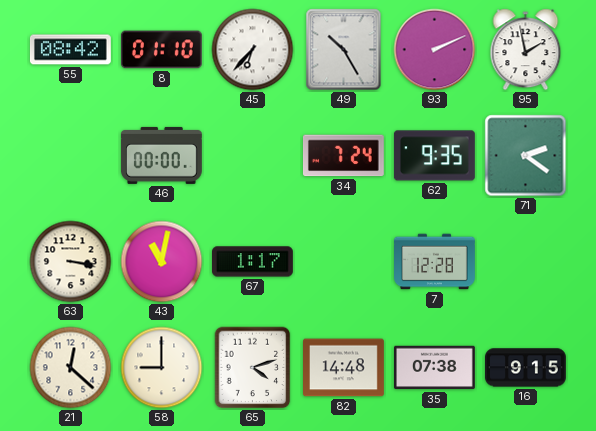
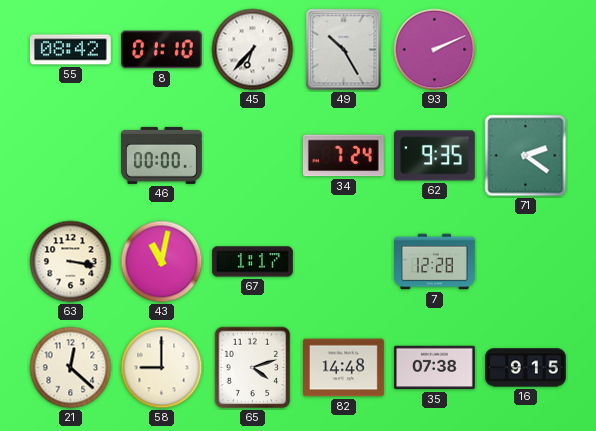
95: 1:58 -> none (526, 50)
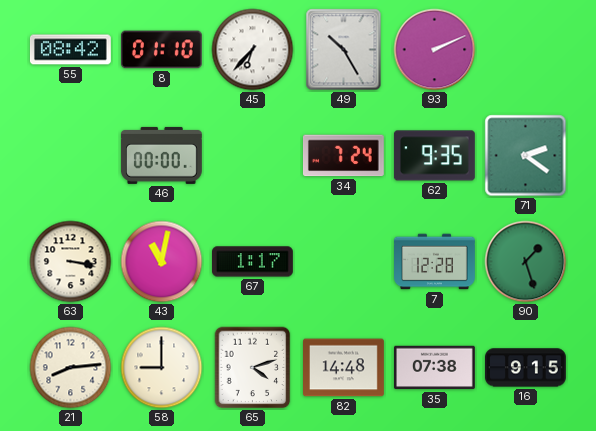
90: none -> 1:27 (526, 262)
21: 12:22 -> 8:14 (71, 368)
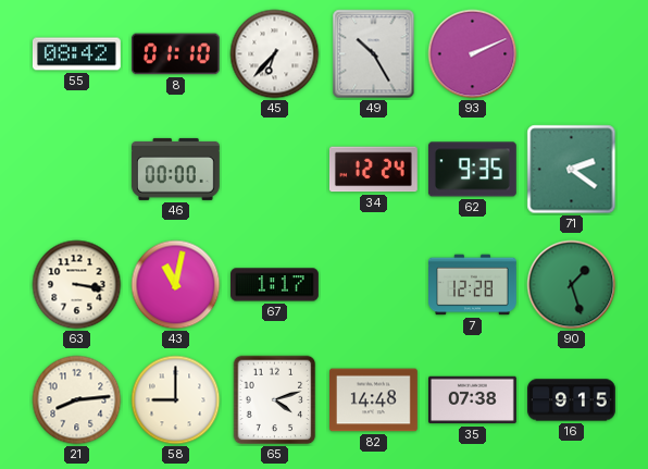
34: 7:24 -> 12:24 (373, 170)
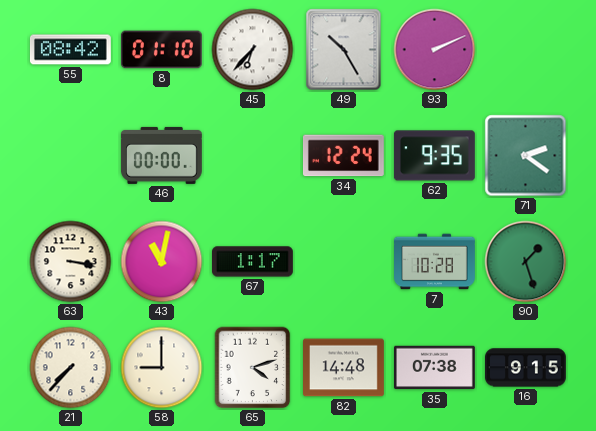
7: 12:28 -> 10:28 (435, 262)
21: 8:14 -> 7:37 (71, 368)
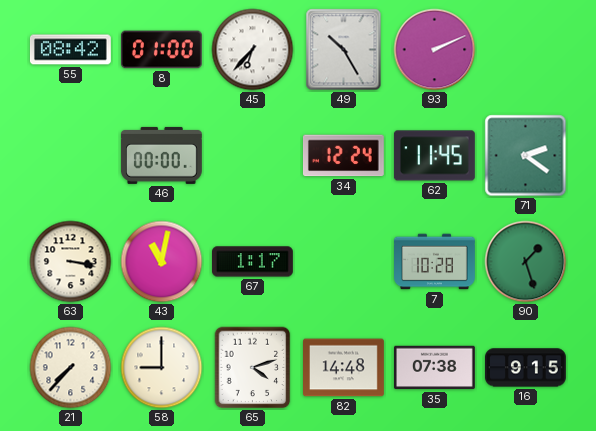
8: 01:10 -> 01:00 (161, 50)
62: 9:35 -> 11:45 (434, 156)
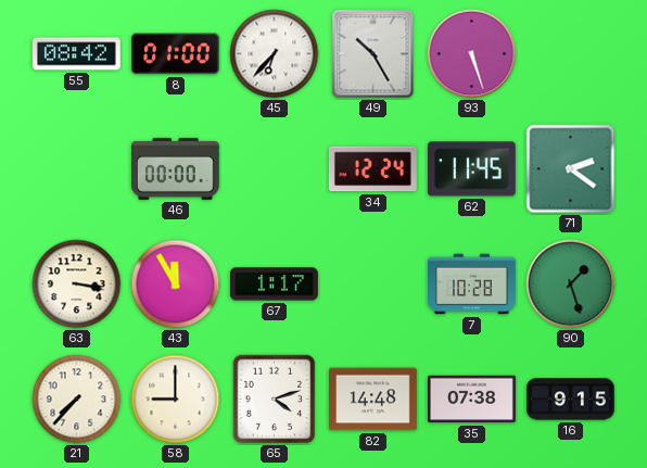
93: 2:11 -> 5:27 (472, 54)
43: 11:02 -> 11:55 (176, 284)
